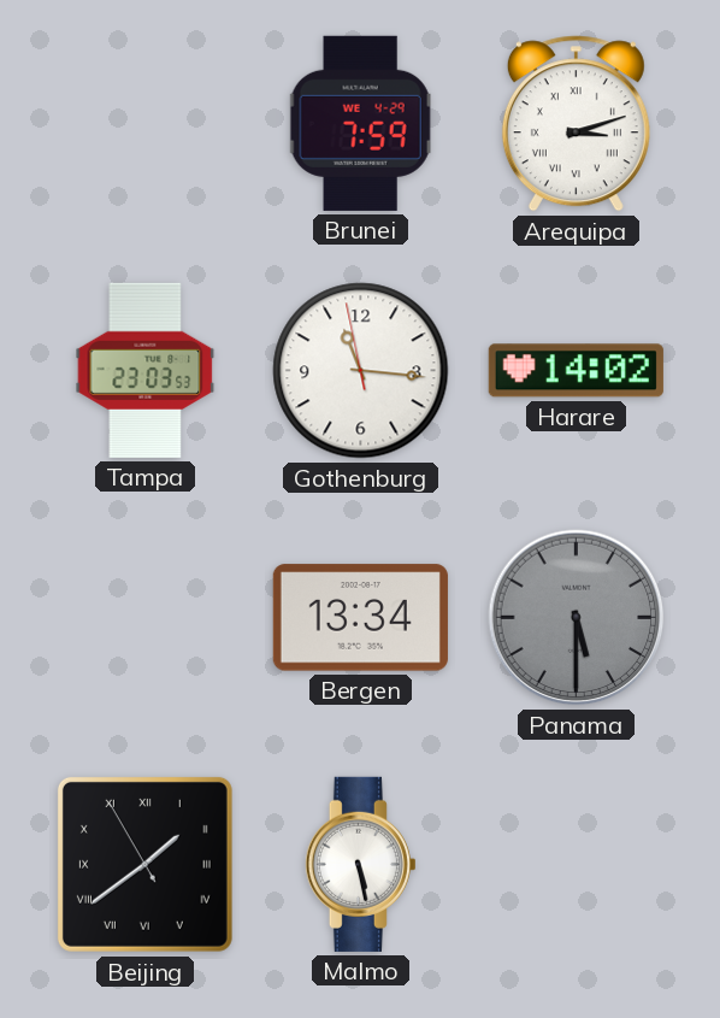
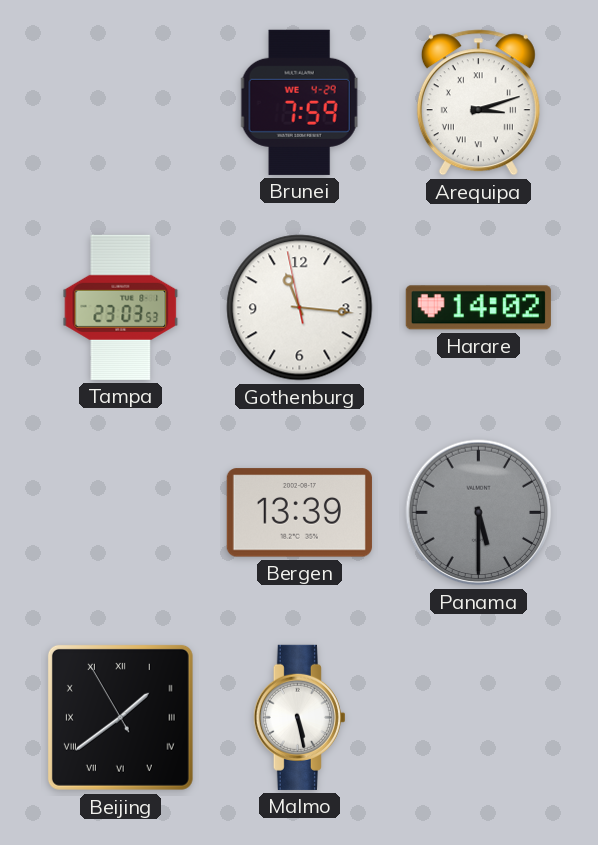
Bergen: 13:34 -> 13:39 (299, 513)
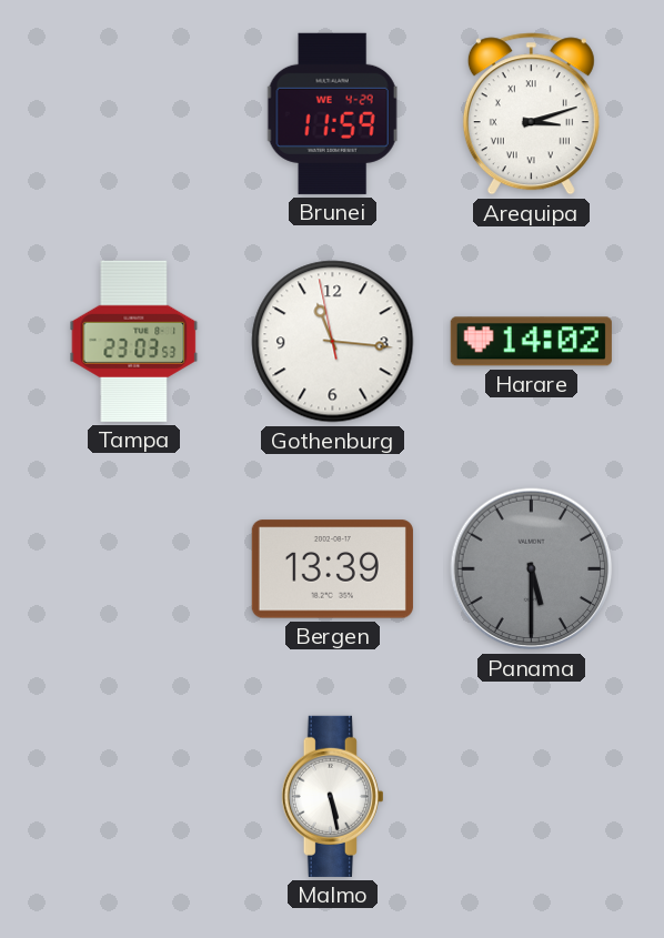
Brunei: 7:59 -> 11:59 (332, 113)
Beijing: 1:38 -> none (120, 717)
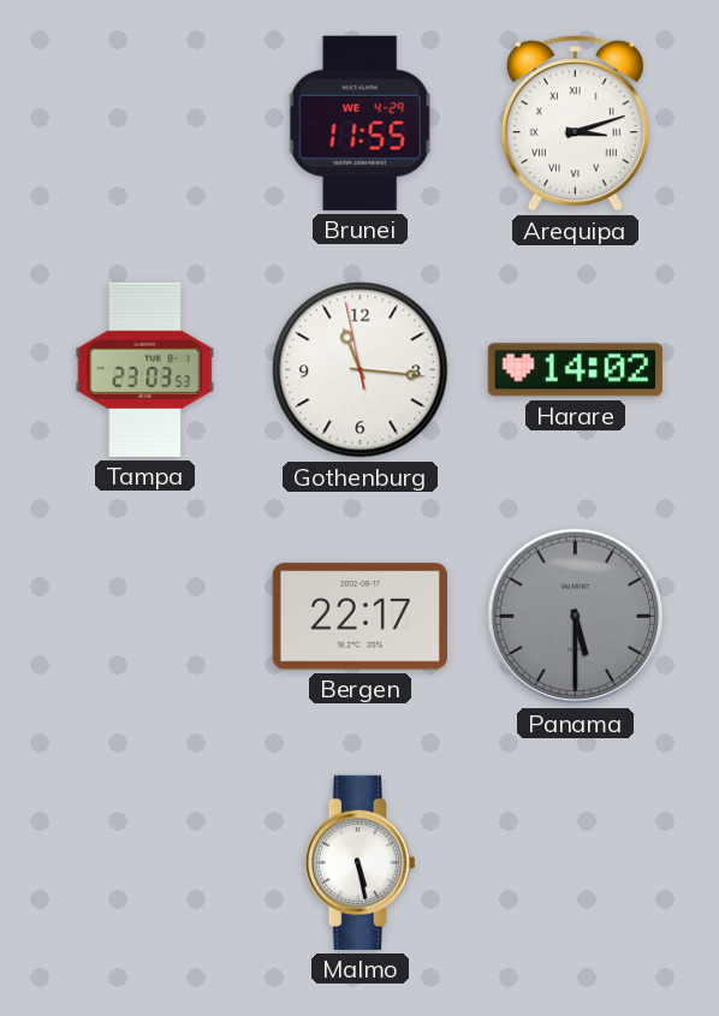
Brunei: 11:59 -> 11:55 (359, 123)
Bergen: 13:39 -> 22:17 (359, 617)
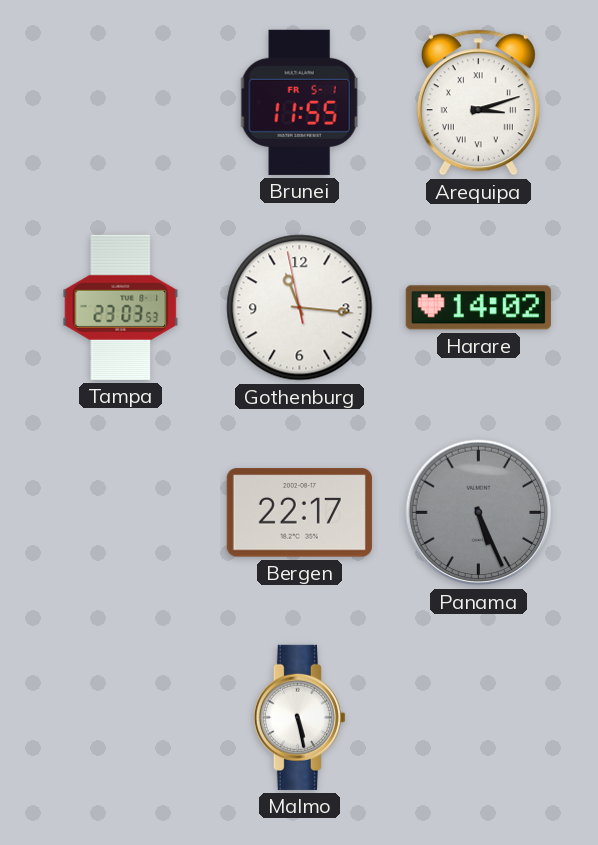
Brunei date: WE 4-29 -> FR 5-1 (299, 102)
Panama: 5:30 -> 5:26 (479, 513)
